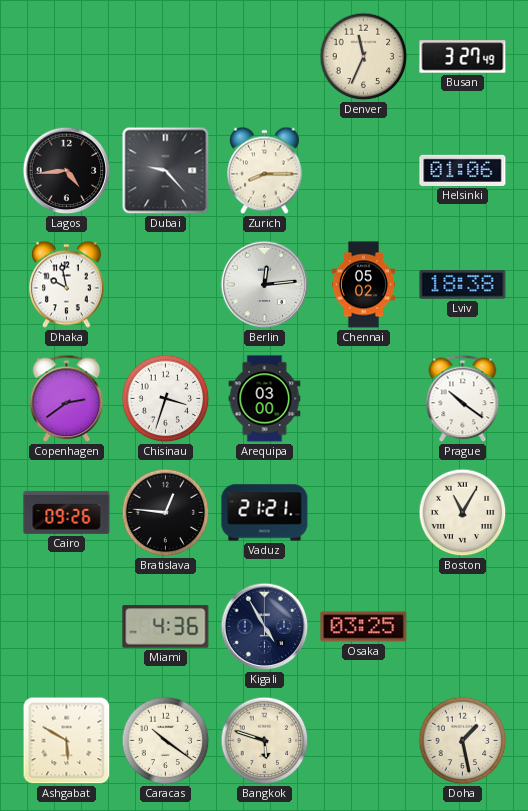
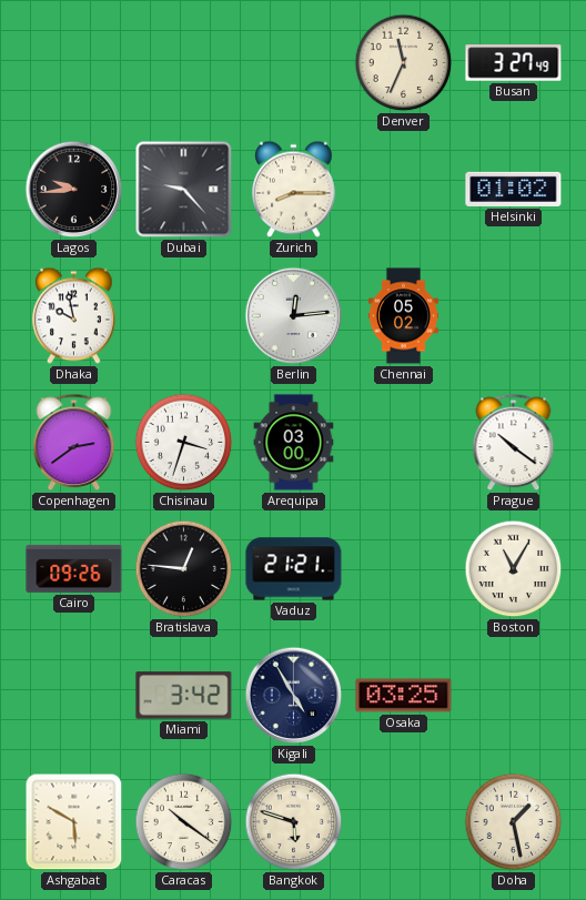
Lagos: 4:44 -> 9:44 (74, 190)
Helsinki: 01:06 -> 01:02 (514, 189)
Lviv: 18:38 -> none (463, 285)
Miami: 4:36 -> 3:42 (184, 696)
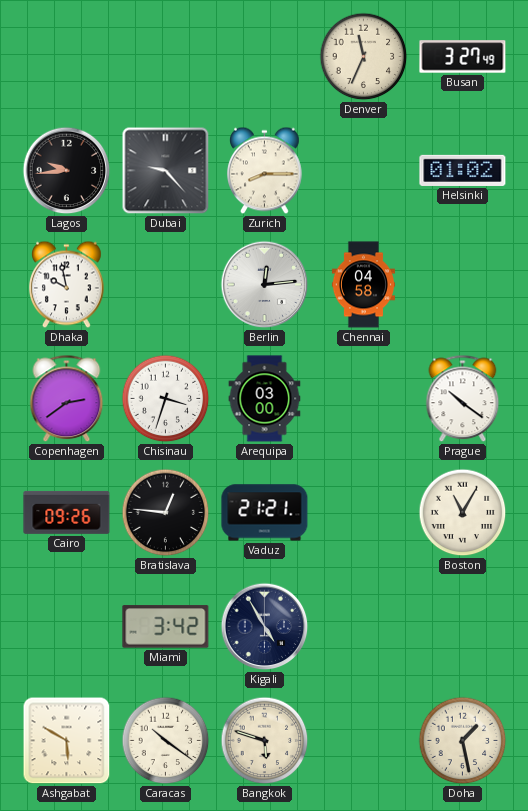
Chennai: 05:02 -> 04:58 (363, 285)
Osaka: 03:25 -> none (404, 696)
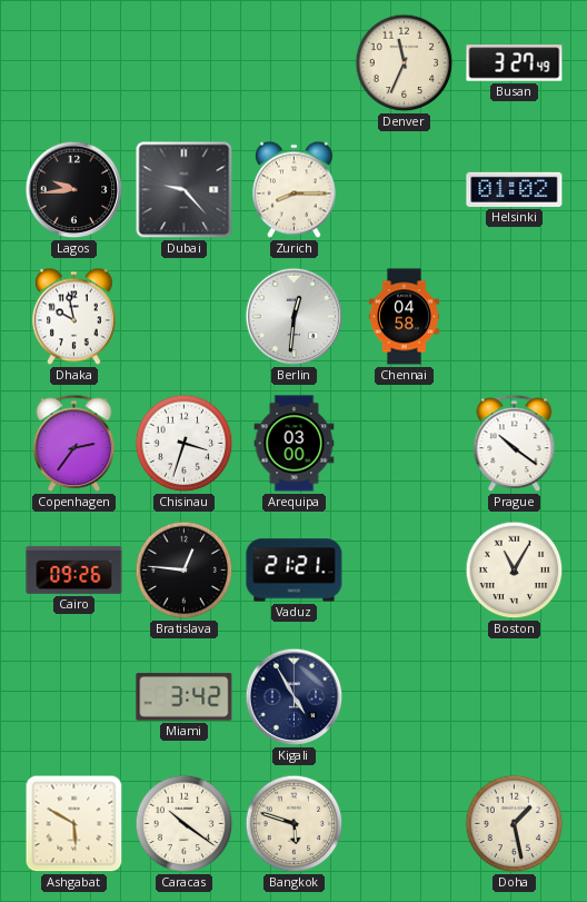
Berlin: 12:14 -> 12:31 (295, 317)
Copenhagen: 2:39 -> 2:36 (74, 444)
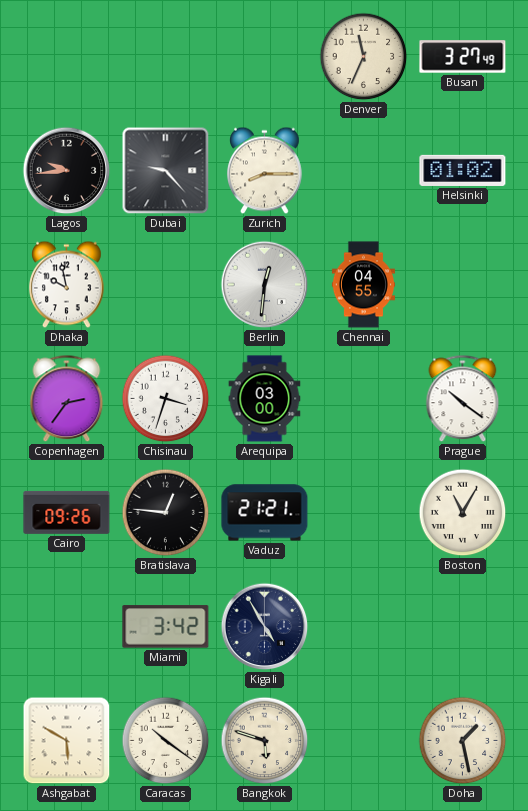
Chennai: 04:58 -> 04:55 (363, 285)
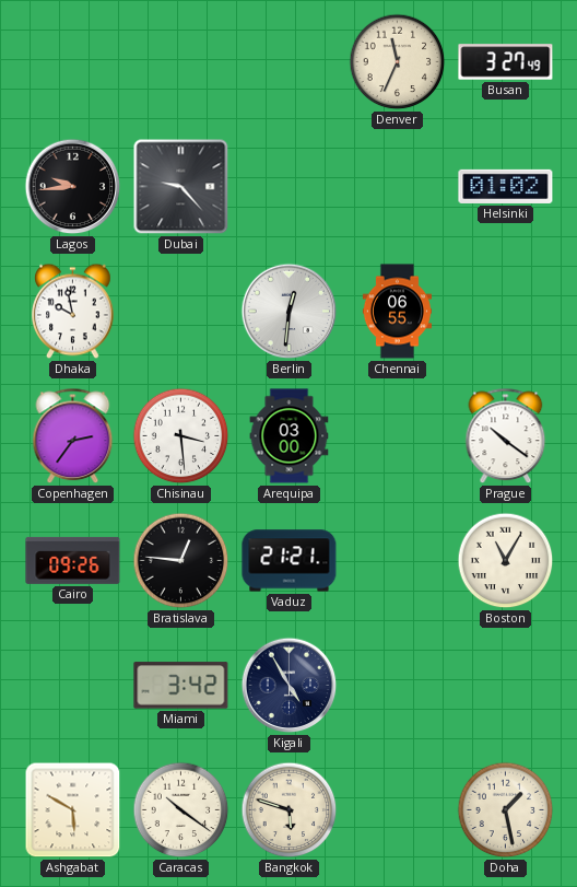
Zurich: 8:15 -> none (265, 171)
Chennai: 04:55 -> 06:55 (397, 312)
Chisinau: 3:33 -> 3:29 (181, 436)
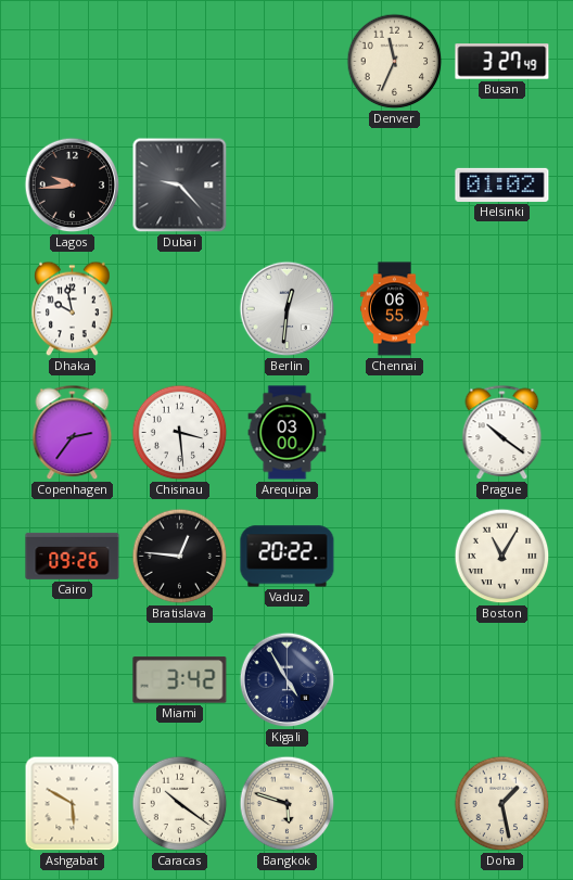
Vaduz: 21:21 -> 20:22 (288, 557)
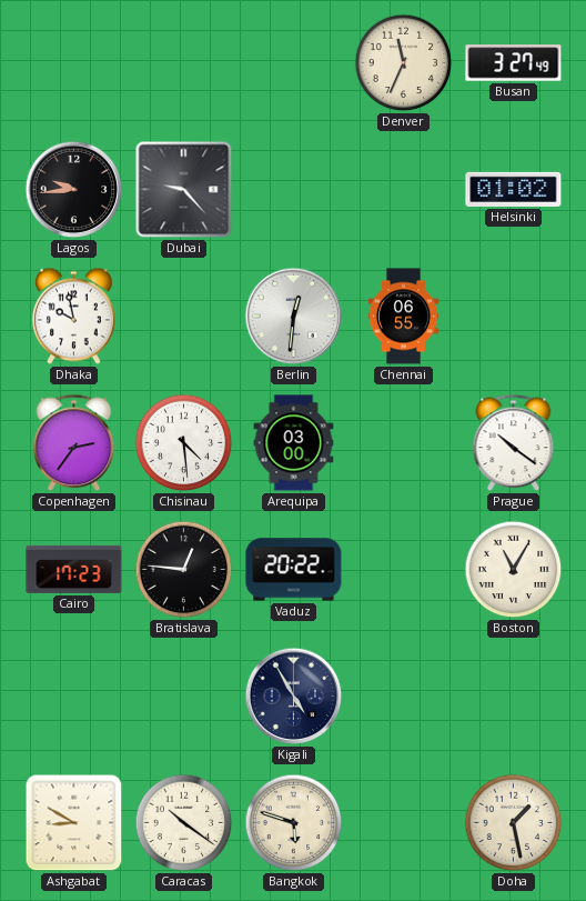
Chisinau: 3:29 -> 4:29 (184, 443)
Cairo: 09:26 -> 17:23 (74, 569)
Miami: 3:42 -> none (180, 680)
Ashgabat: 5:50 -> 8:50 (74, 823)
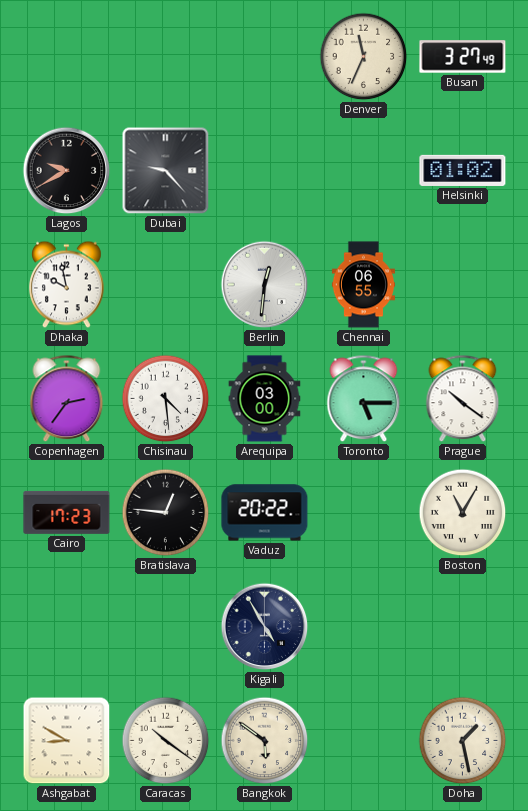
Lagos: 9:44 -> 9:40 (67, 171)
Toronto: none -> 5:15 (364, 399)
Bangkok: 5:48 -> 5:51 (265, 741)
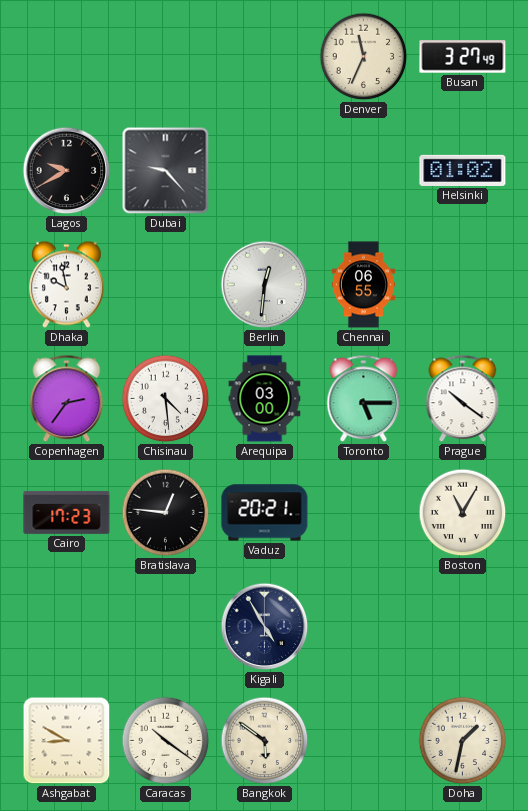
Vaduz: 20:22 -> 20:21 (265, 513)
Doha: 1:28 -> 1:32 (463, 741)
